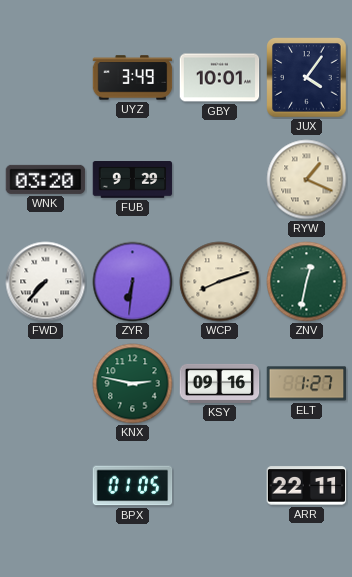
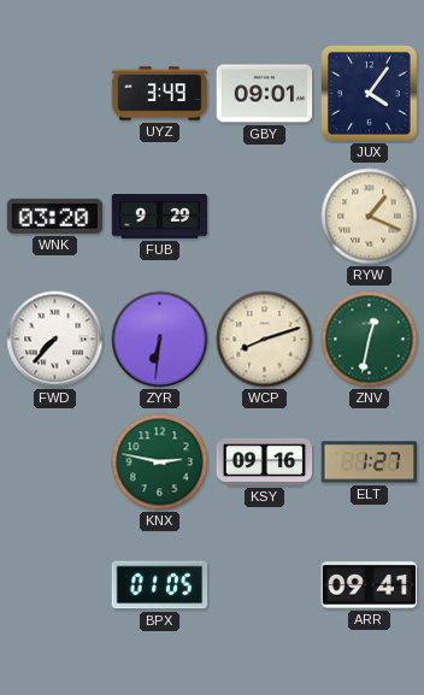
GBY: 10:01 -> 09:01 (265, 94)
ARR: 22:11 -> 09:41 (370, 585)
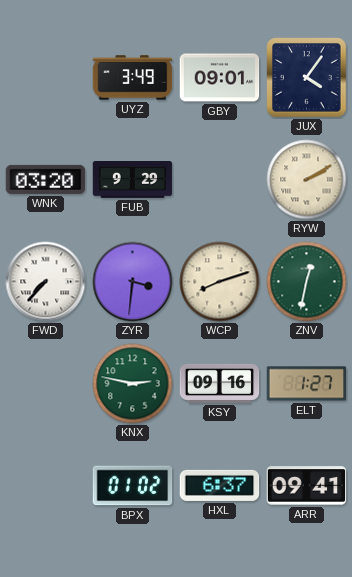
RYW: 1:19 -> 2:10 (307, 180)
ZYR: 6:31 -> 3:31 (133, 282)
BPX: 01:05 -> 01:02 (133, 486)
HXL: none -> 6:37 (220, 485)
